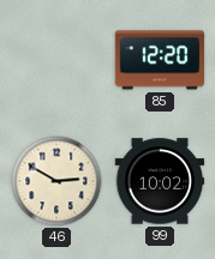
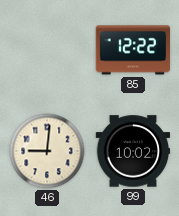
85: 12:20 -> 12:22 (133, 50)
46: 2:50 -> 9:01 (47, 151)
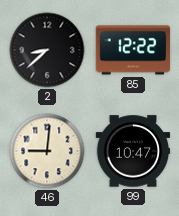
2: none -> 8:38 (47, 50)
99: 10:02 -> 10:47 (133, 151)
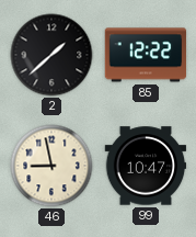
2: 8:38 -> 1:38 (51, 55)
46: 9:01 -> 8:58 (51, 166)
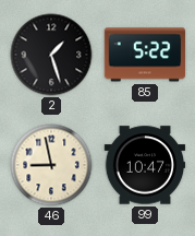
2: 1:38 -> 1:27 (51, 55)
85: 12:22 -> 5:22 (145, 55)
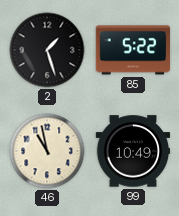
46: 8:58 -> 10:58 (47, 151)
99: 10:47 -> 10:49 (133, 151)
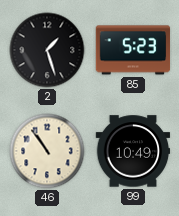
85: 5:22 -> 5:23 (133, 50)
46: 10:58 -> 10:54 (47, 151)
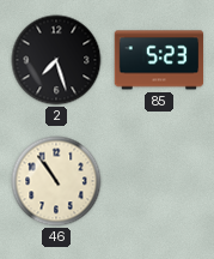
2: 1:27 -> 7:27 (56, 60)
99: 10:49 -> none (133, 151)
